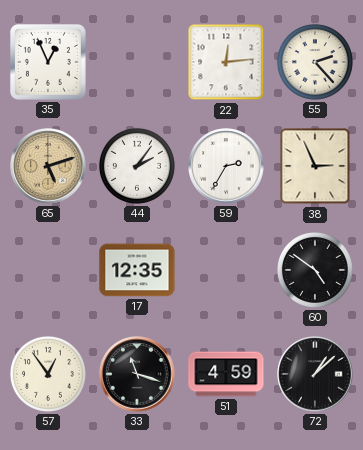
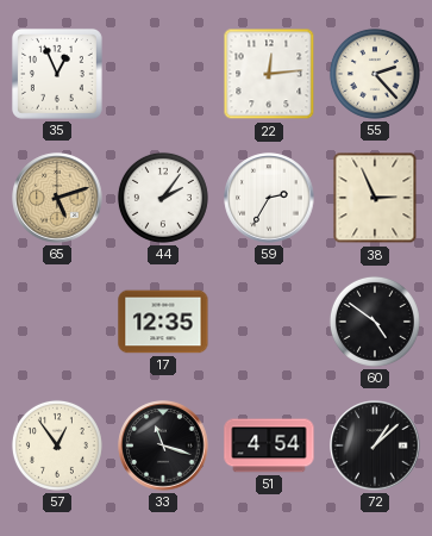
51: 4:59 -> 4:54 (269, 445)
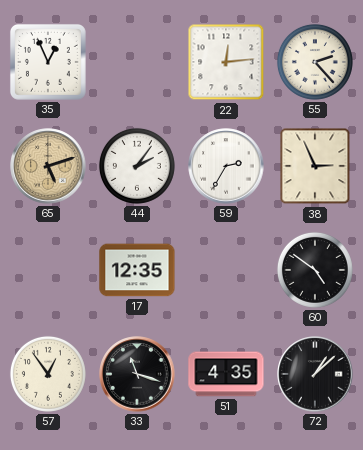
51: 4:54 -> 4:35 (226, 374)
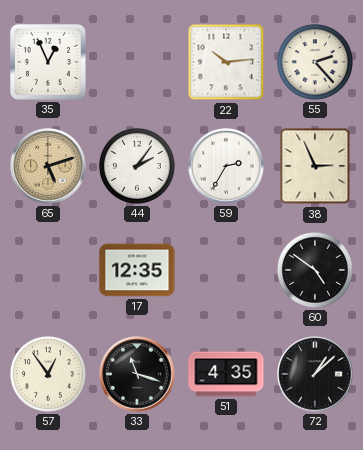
22: 12:14 -> 10:14 (226, 62)
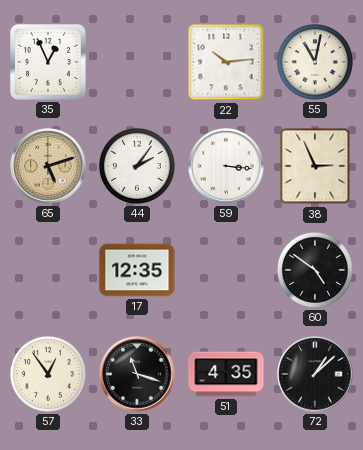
55: 2:23 -> 11:02 (315, 62)
59: 2:35 -> 3:16 (226, 166)
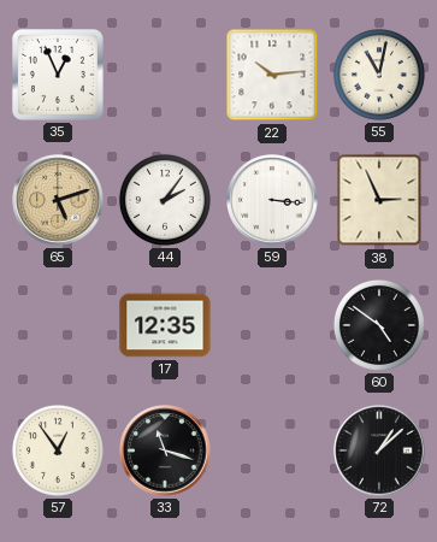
51: 4:35 -> none (226, 374)
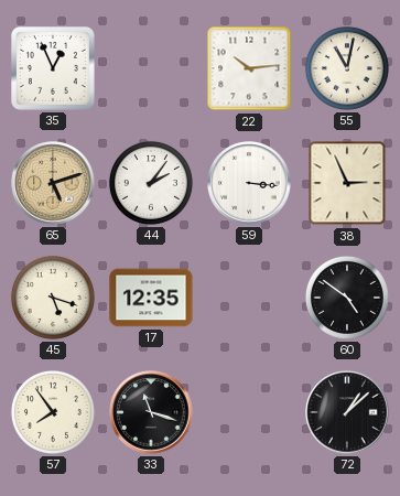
45: none -> 5:18 (53, 298)
57: 12:54 -> 7:54 (53, 412)
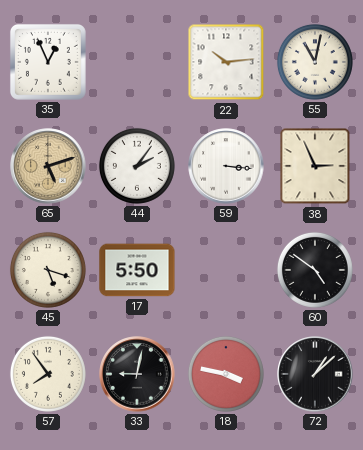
17: 12:35 -> 5:50 (137, 270)
33: 11:18 -> 9:02 (137, 374)
18: none -> 3:47 (226, 374)
